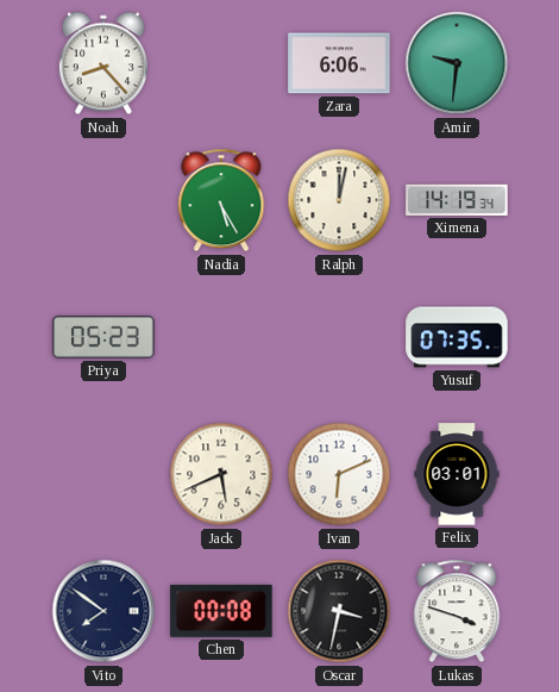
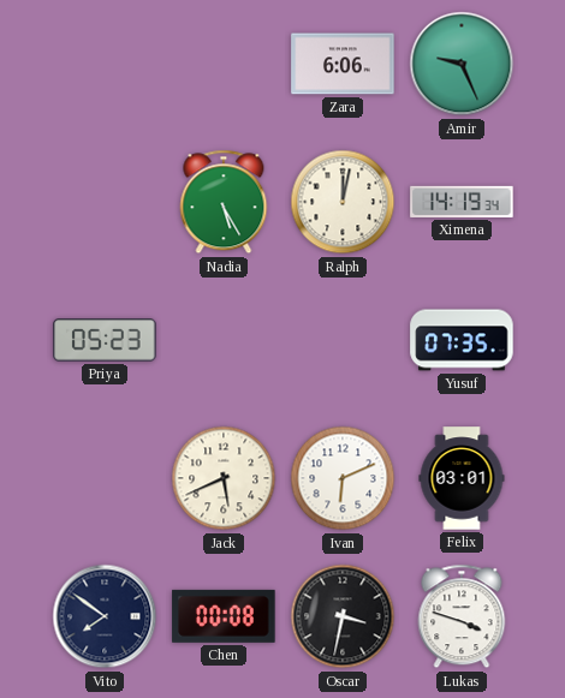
Noah: 8:23 -> none (103, 63)
Amir: 9:31 -> 9:26 (462, 64)
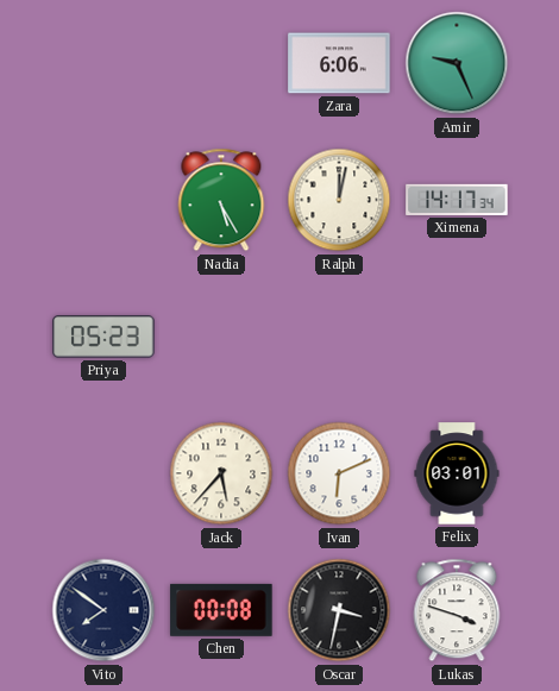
Ximena: 14:19 -> 14:17 (457, 200)
Yusuf: 07:35 -> none (462, 340)
Jack: 5:41 -> 5:37 (221, 473)
